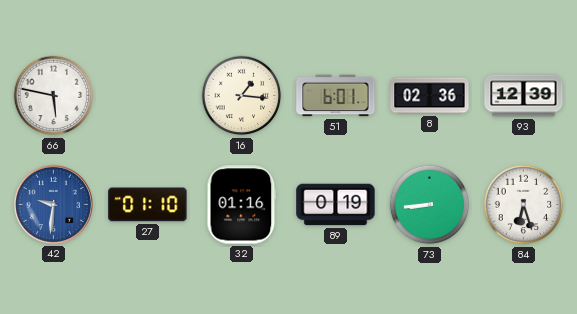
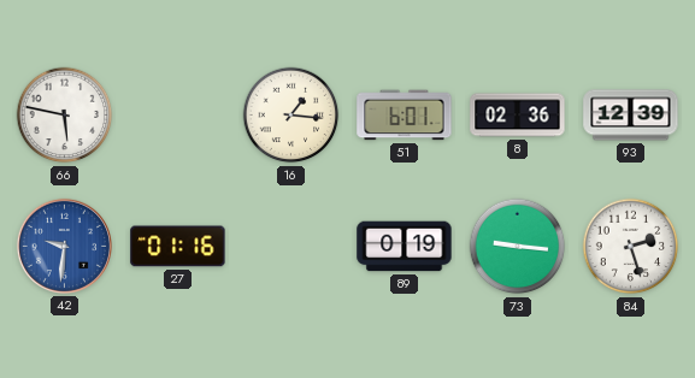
27: 01:10 -> 01:16 (178, 247)
32: 01:16 -> none (242, 205)
73: 8:44 -> 9:16 (518, 247)
84: 6:27 -> 2:27 (631, 247)
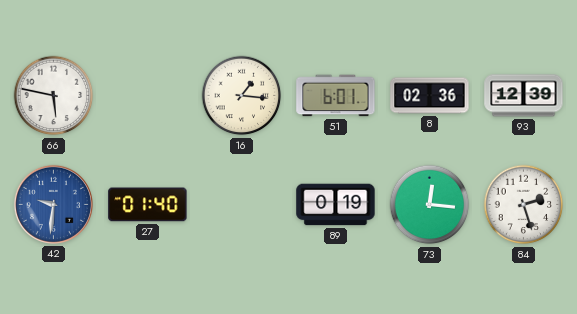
27: 01:16 -> 01:40 (148, 205)
73: 9:16 -> 12:16 (430, 205)
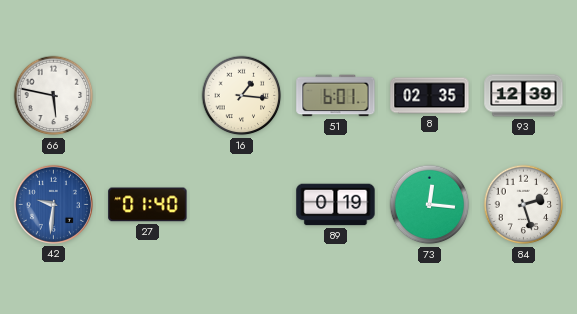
8: 02:36 -> 02:35 (430, 96)
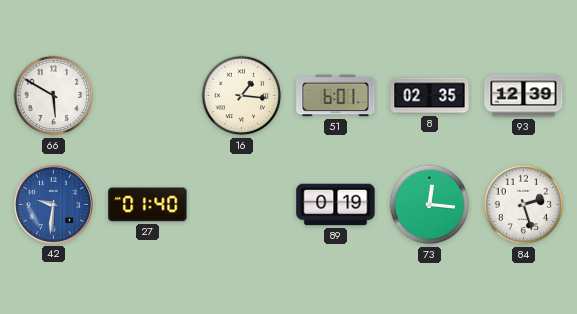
66: 5:47 -> 5:50 (54, 96)
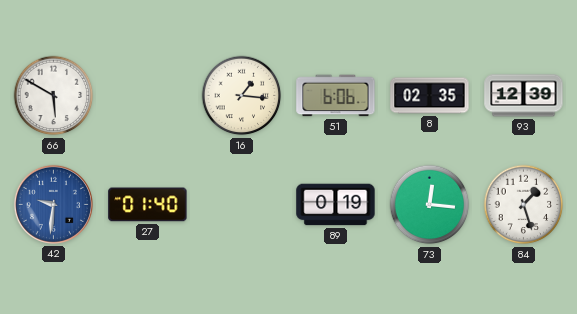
51: 6:01 -> 6:06 (336, 96)
84: 2:27 -> 1:27 (524, 205)
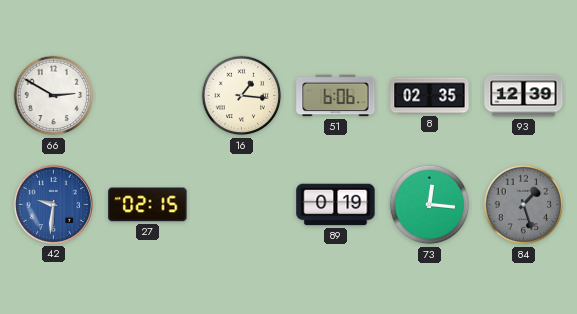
66: 5:50 -> 2:50 (54, 96)
27: 01:40 -> 02:15 (148, 205)
84 dial: white -> grey (524, 205)
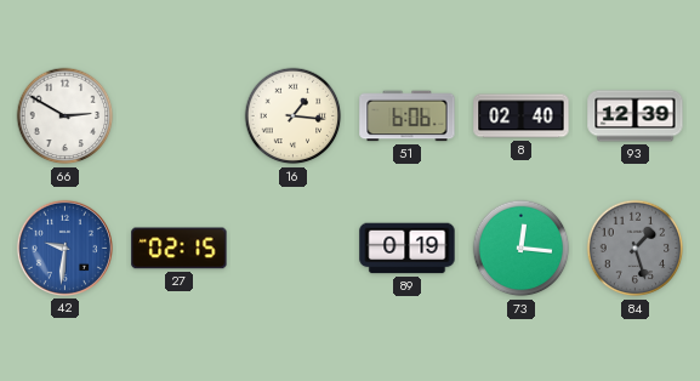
8: 02:35 -> 02:40 (522, 116)
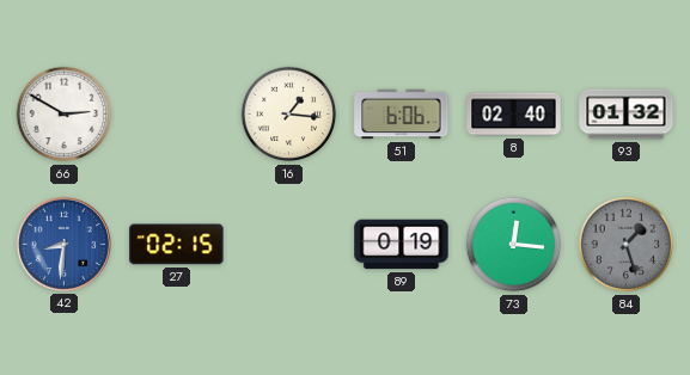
93: 12:39 -> 01:32 (627, 115)
42: 9:31 -> 8:31 (63, 244)
